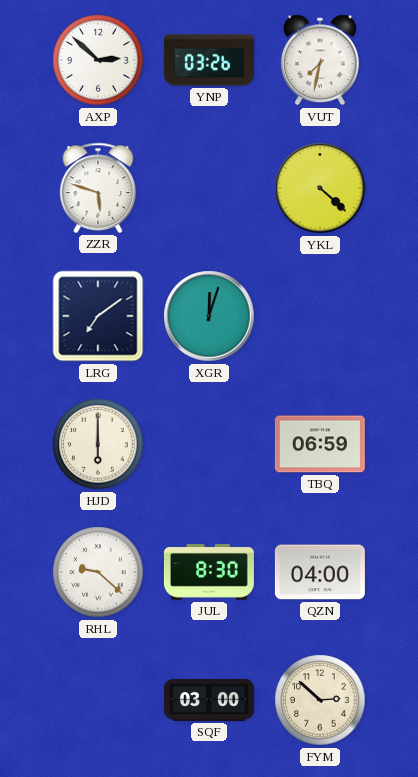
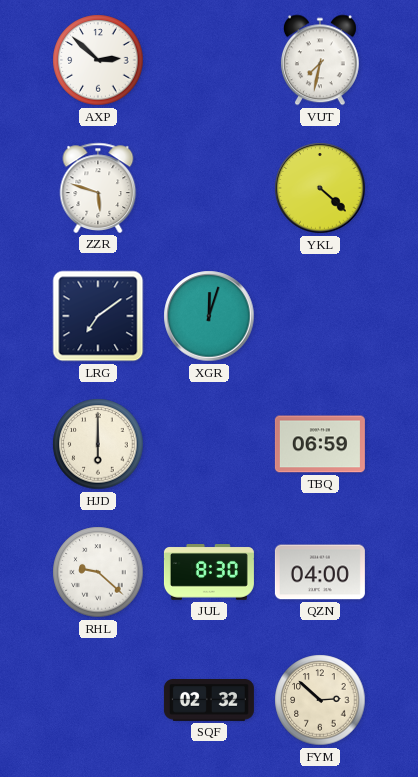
YNP: 03:26 -> none (209, 60)
SQF: 03:00 -> 02:32 (209, 701)
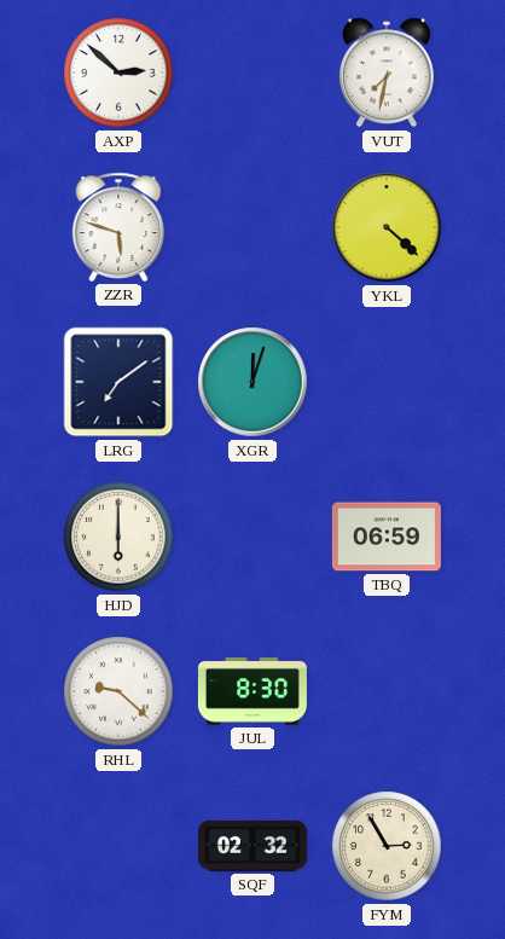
QZN: 04:00 -> none (320, 572)
FYM: 2:52 -> 2:55 (387, 846)
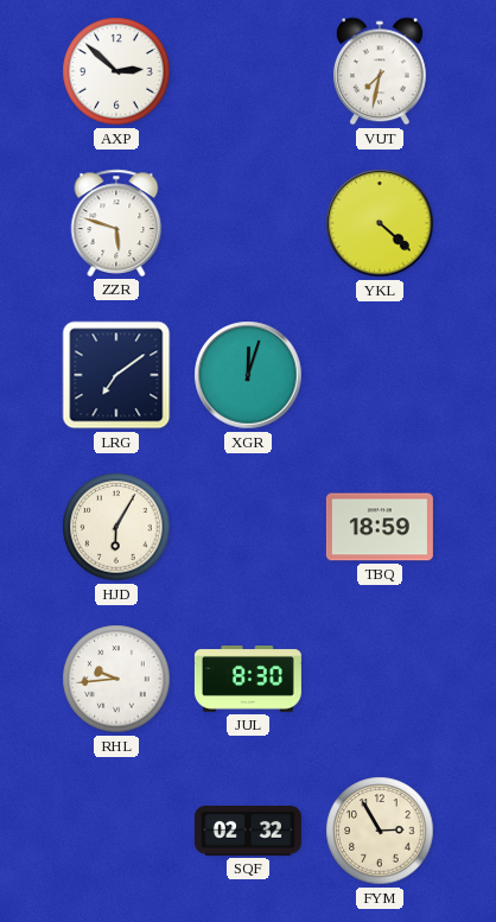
HJD: 6:00 -> 6:05 (116, 527)
TBQ: 06:59 -> 18:59 (380, 527)
RHL: 9:22 -> 9:44 (116, 679)
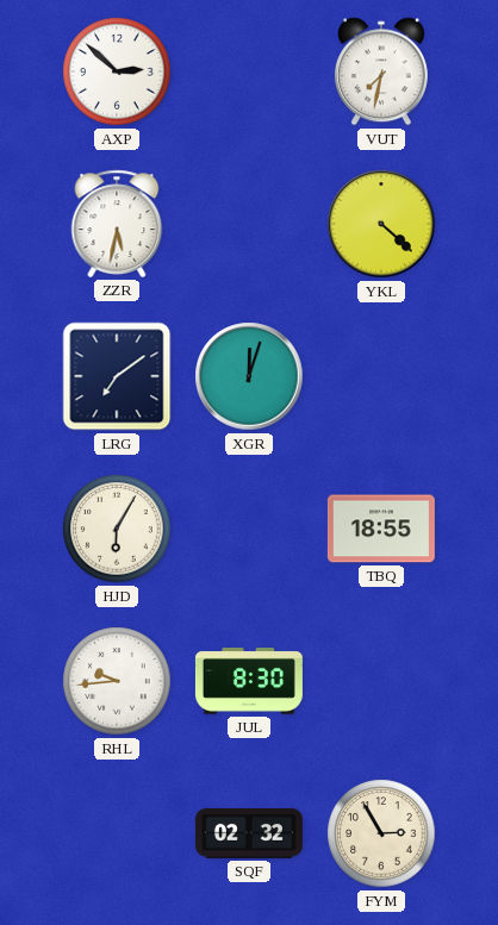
ZZR: 5:48 -> 5:32 (117, 224)
TBQ: 18:59 -> 18:55 (381, 529)
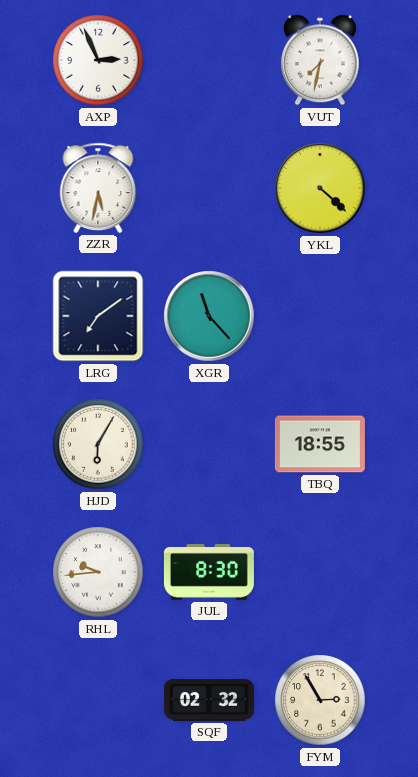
AXP: 2:52 -> 2:56 (98, 60)
XGR: 12:03 -> 11:23 (209, 316)
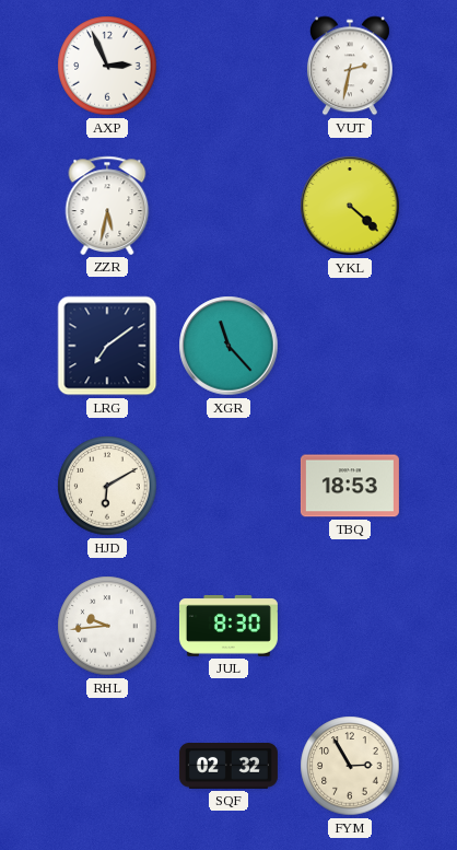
VUT: 7:32 -> 2:32 (350, 66)
HJD: 6:05 -> 6:10 (107, 486)
TBQ: 18:55 -> 18:53 (350, 486)
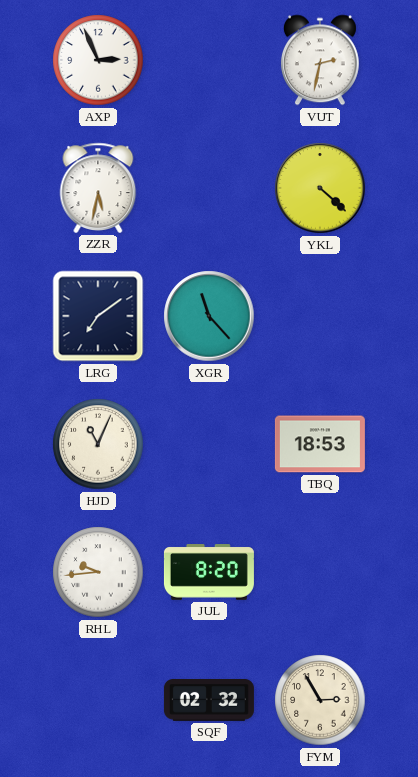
HJD: 6:10 -> 11:04 (98, 444)
JUL: 8:30 -> 8:20 (209, 572)
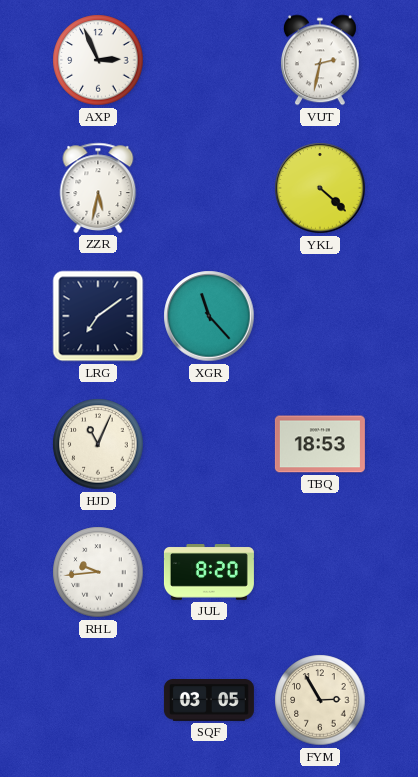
SQF: 02:32 -> 03:05 (209, 701)
